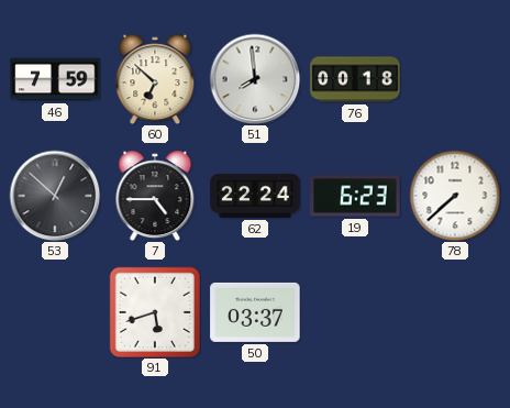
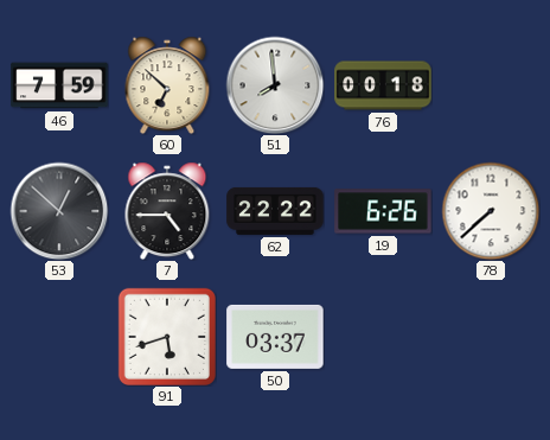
62: 22:24 -> 22:22 (275, 211)
19: 6:23 -> 6:26 (383, 211)
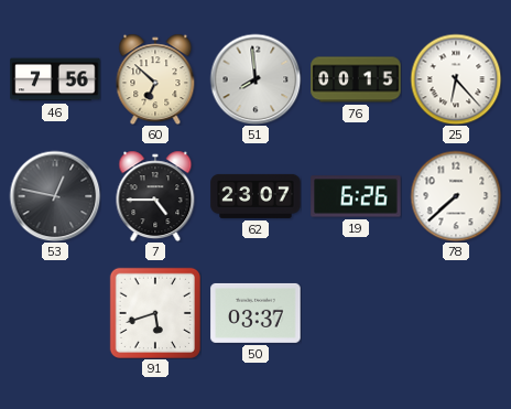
46: 7:59 -> 7:56 (55, 79)
76: 00:18 -> 00:15 (356, 79)
25: none -> 6:23 (456, 79)
53: 12:52 -> 12:47 (55, 196)
62: 22:22 -> 23:07 (255, 196)
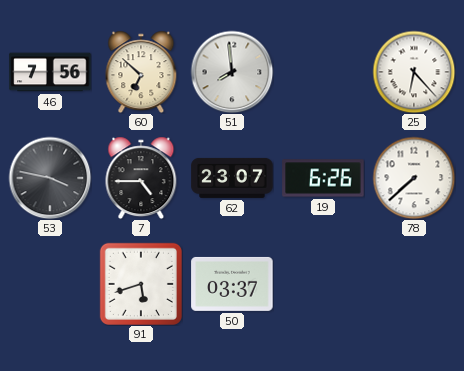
76: 00:15 -> none (356, 79)
53: 12:47 -> 3:47 (50, 178)
